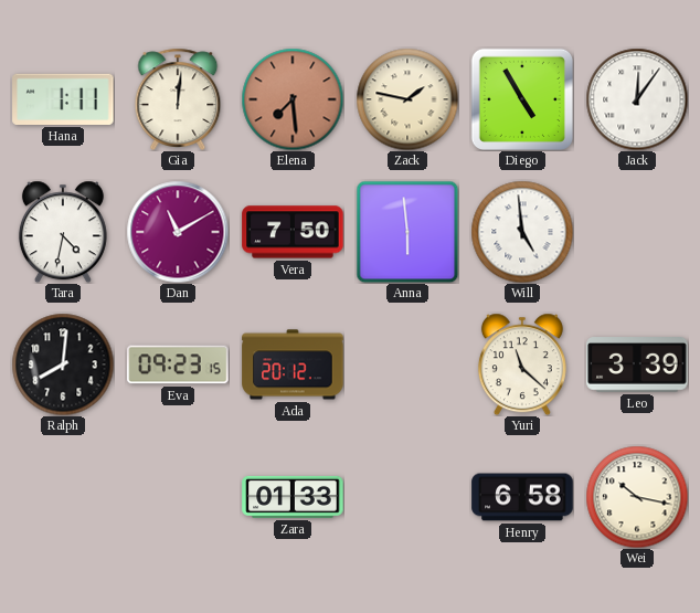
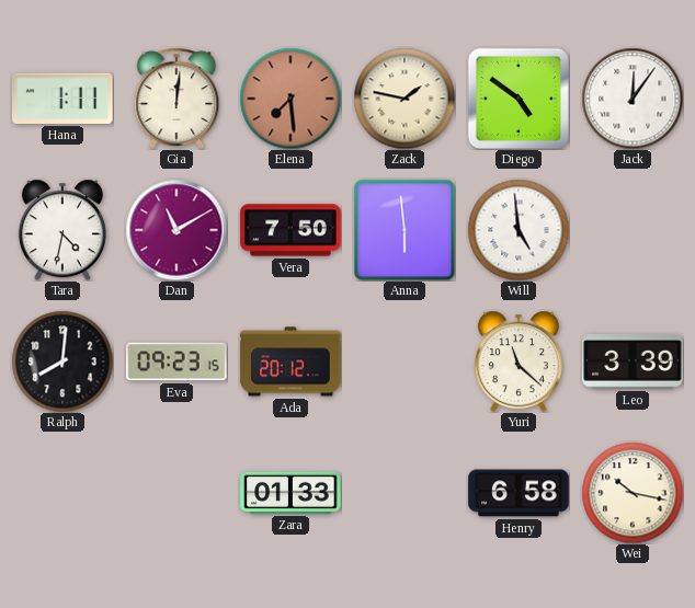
Diego: 4:55 -> 4:51 (519, 99)
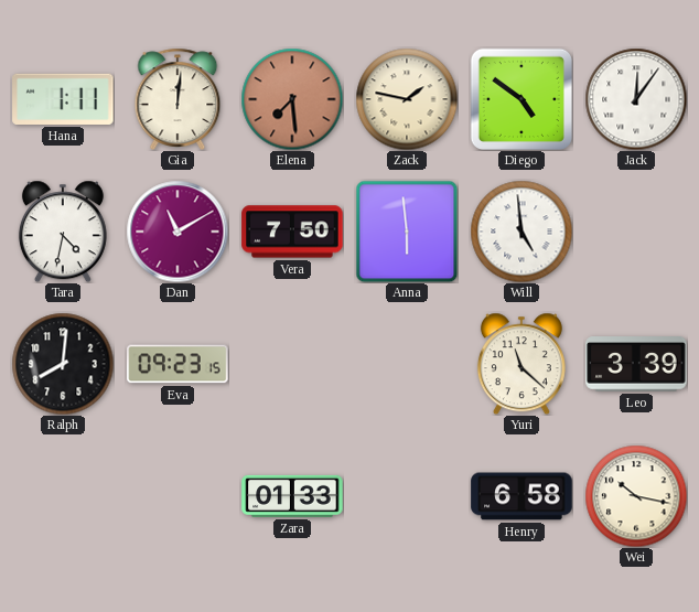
Ada: 20:12 -> none (290, 362)
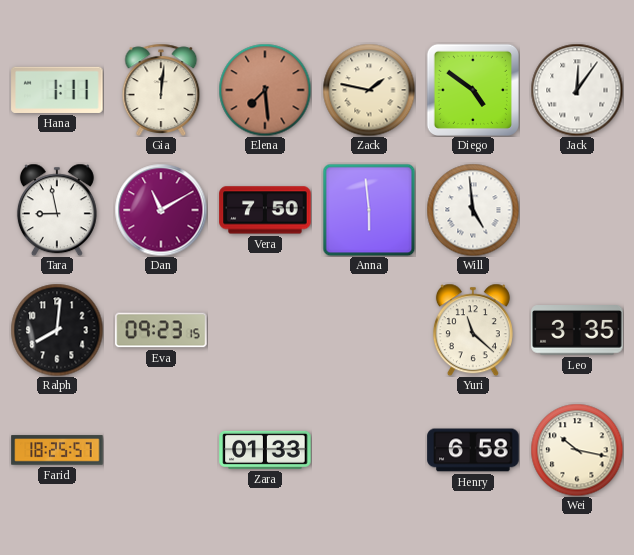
Tara: 4:32 -> 8:58 (57, 210)
Leo: 3:39 -> 3:35 (577, 331)
Farid: none -> 18:25 (57, 450)
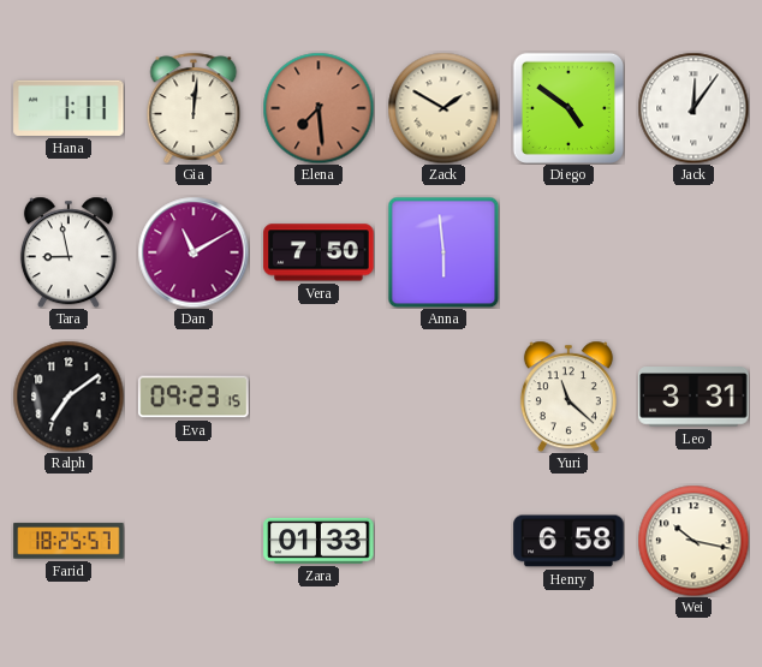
Zack: 1:47 -> 1:50 (443, 108)
Will: 4:59 -> none (473, 210)
Ralph: 8:01 -> 7:09 (69, 397)
Leo: 3:35 -> 3:31 (693, 398)
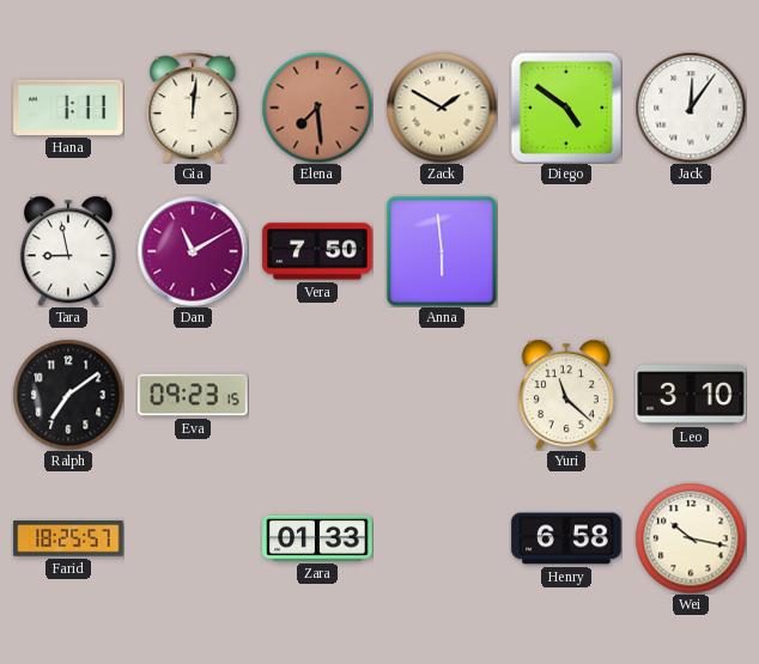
Leo: 3:31 -> 3:10 (691, 396)
